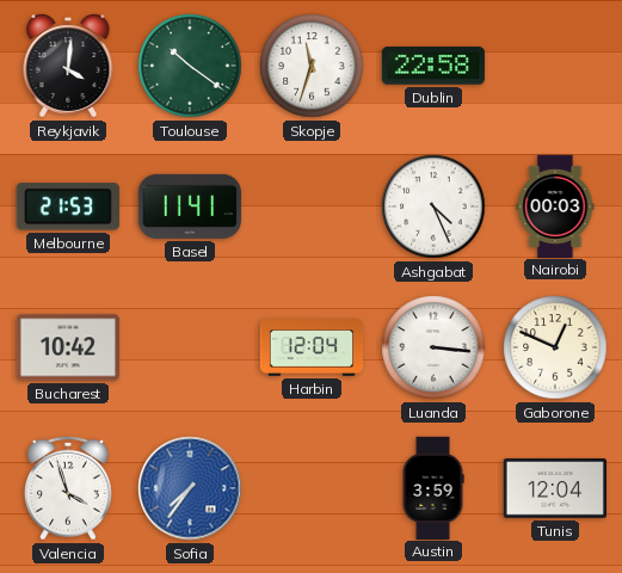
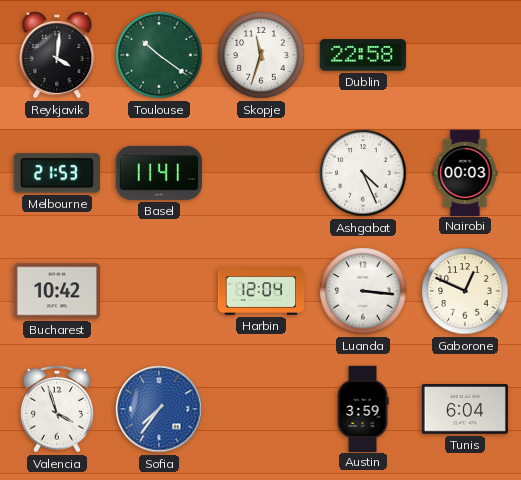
Tunis: 12:04 -> 6:04 (464, 409)
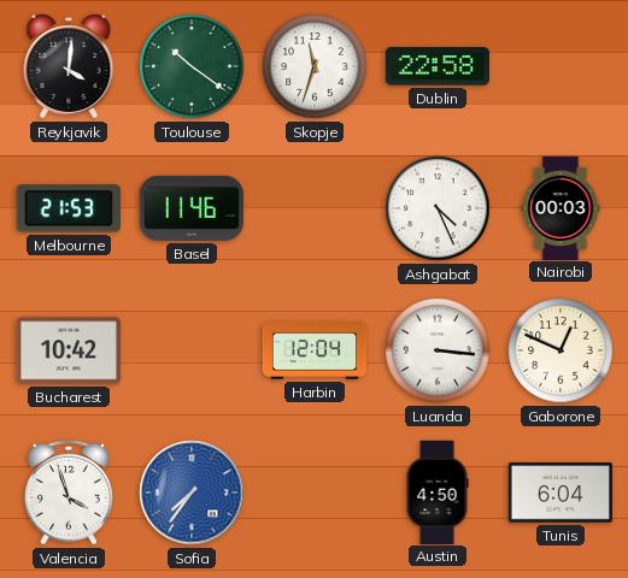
Basel: 11:41 -> 11:46 (192, 208)
Austin: 3:59 -> 4:50 (438, 491)
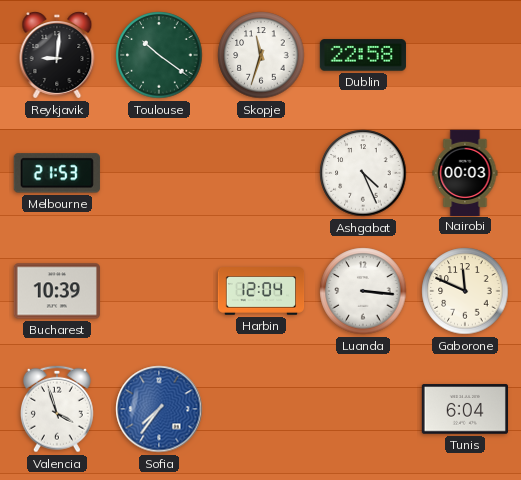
Reykjavik: 4:01 -> 9:01 (57, 55)
Basel: 11:46 -> none (192, 208)
Bucharest: 10:42 -> 10:39 (56, 291)
Gaborone: 12:49 -> 11:49 (465, 291)
Austin: 4:50 -> none (438, 491)
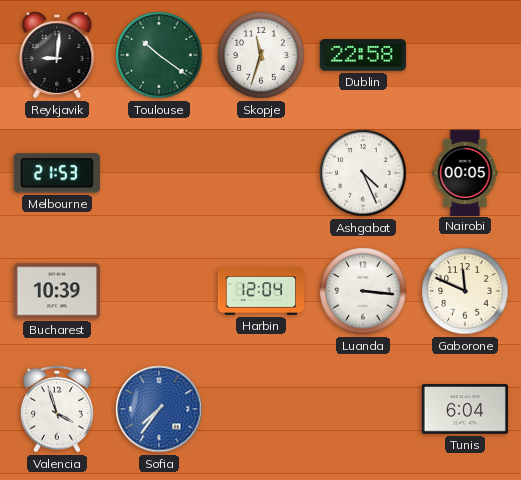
Nairobi: 00:03 -> 00:05 (465, 172)
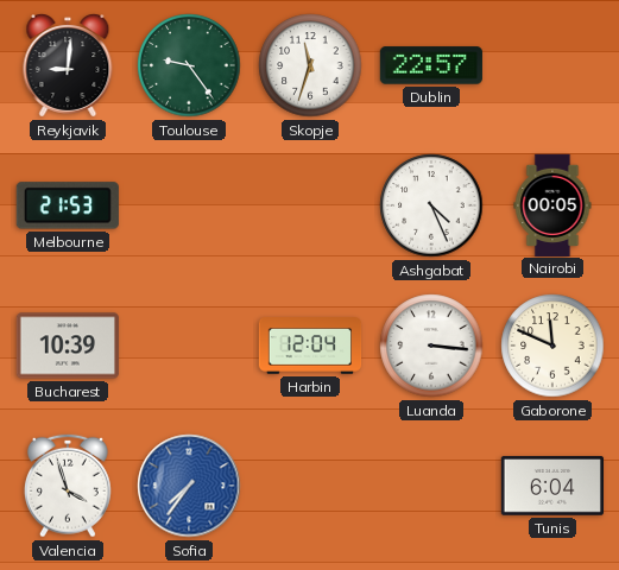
Toulouse: 10:21 -> 9:24 (189, 65)
Dublin: 22:58 -> 22:57 (431, 65)
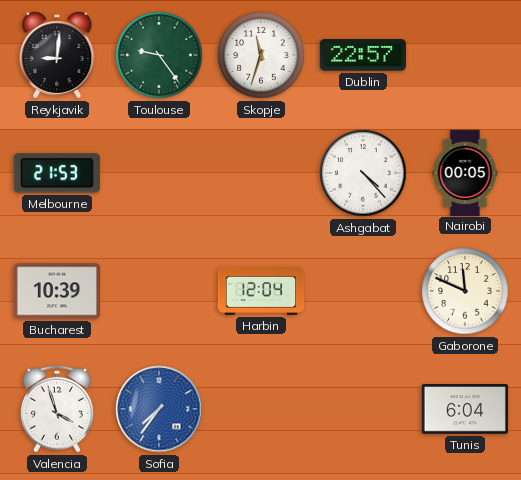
Ashgabat: 4:26 -> 4:23 (363, 173)
Luanda: 3:16 -> none (431, 346)
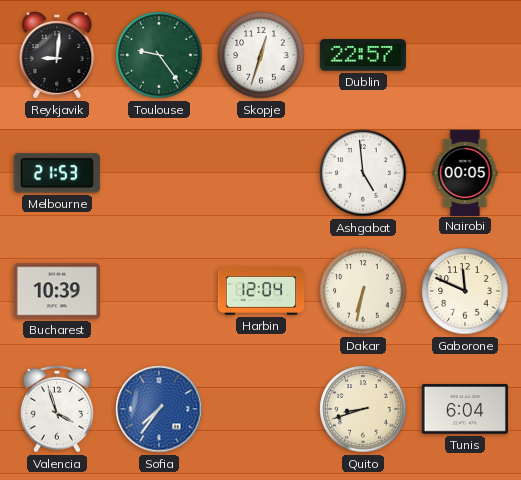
Skopje: 11:33 -> 12:33 (261, 55)
Ashgabat: 4:23 -> 4:59 (363, 173)
Dakar: none -> 6:32 (363, 291)
Quito: none -> 8:42 (363, 409)
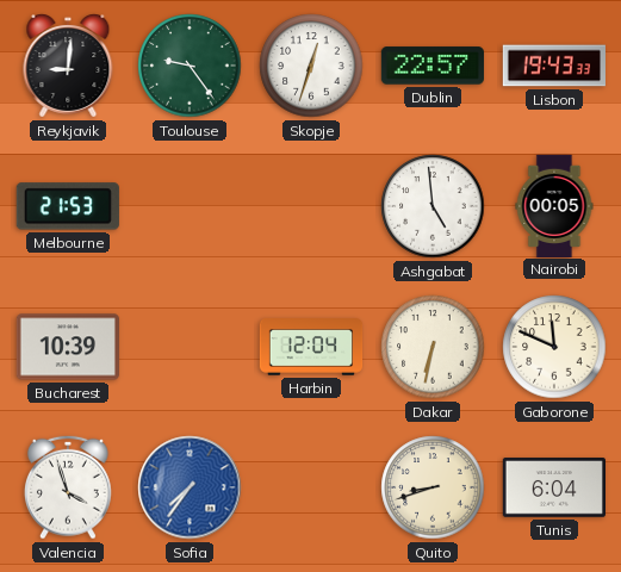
Lisbon: none -> 19:43 (553, 66)
